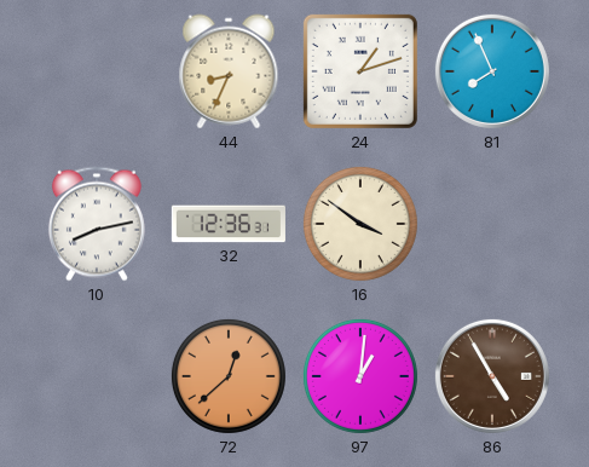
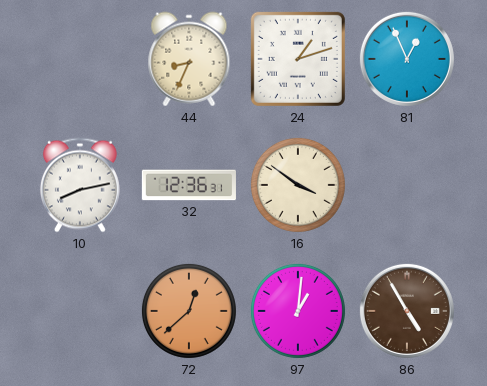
81: 7:56 -> 12:56 (407, 59)
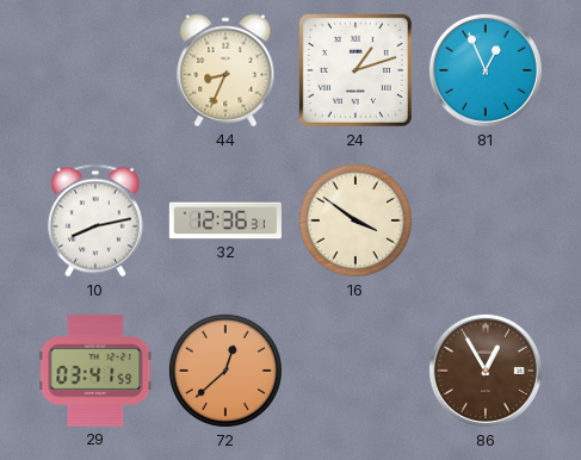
29: none -> 03:41 (95, 371)
97: 1:01 -> none (298, 311)
86: 4:55 -> 12:55 (486, 371)
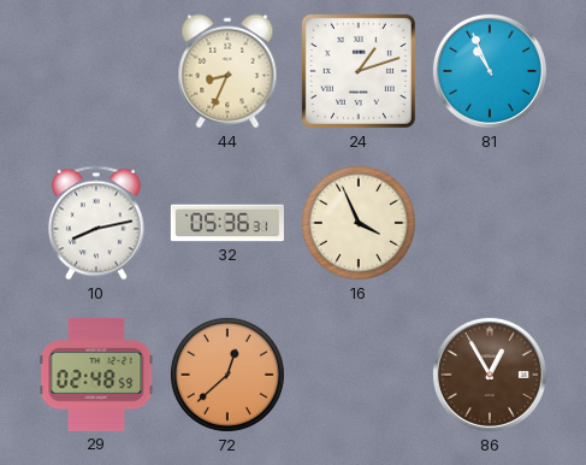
81: 12:56 -> 10:56 (490, 71)
32: 12:36 -> 05:36 (227, 223)
16: 3:51 -> 3:56 (359, 223)
29: 03:41 -> 02:48 (96, 375)
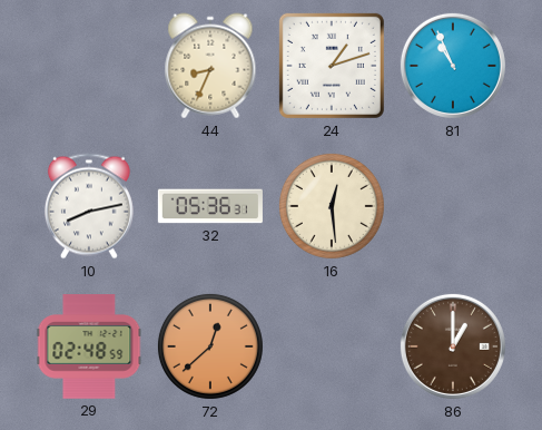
16: 3:56 -> 12:29 (332, 206)
86: 12:55 -> 1:00 (453, 346)
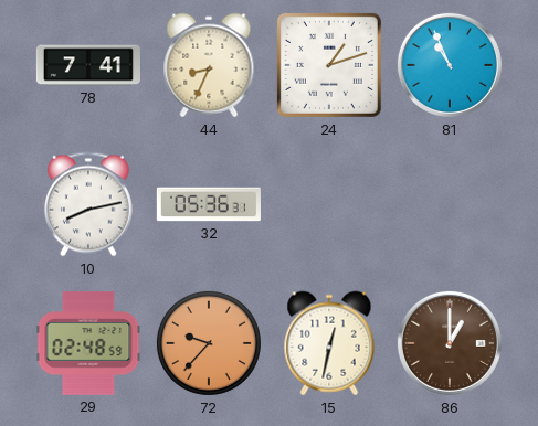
78: none -> 7:41 (88, 65)
16: 12:29 -> none (332, 206)
72: 12:38 -> 9:37 (209, 343)
15: none -> 12:32 (329, 343)
